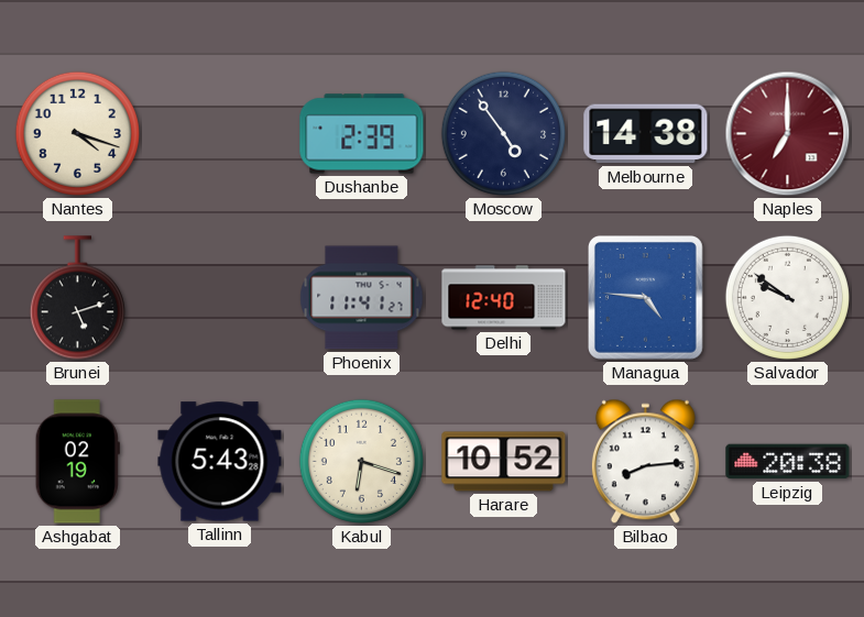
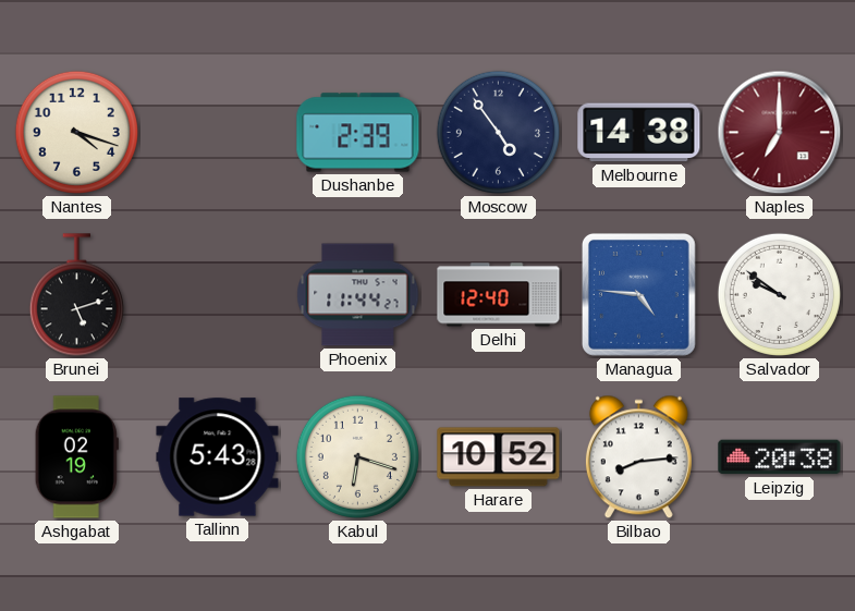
Phoenix: 11:41 -> 11:44 (358, 295)
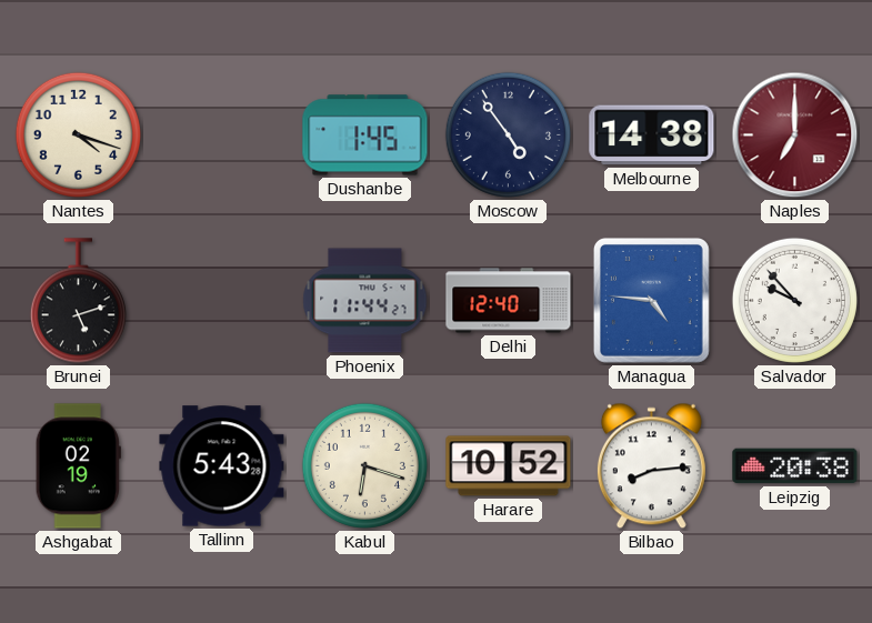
Dushanbe: 2:39 -> 1:45 (365, 135)
Salvador: 9:51 -> 9:53 (794, 300)
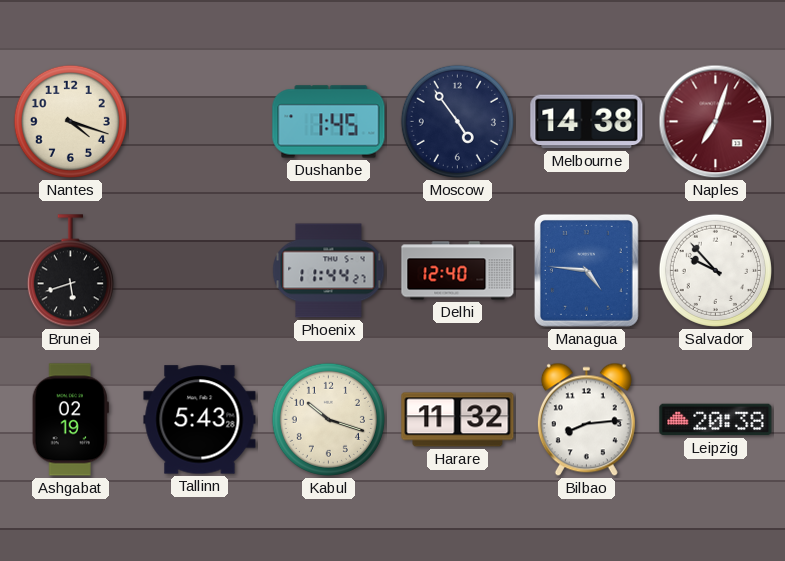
Naples: 7:00 -> 7:03 (716, 122)
Brunei: 5:12 -> 5:42 (70, 271)
Kabul: 6:18 -> 10:18 (328, 419)
Harare: 10:52 -> 11:32 (458, 420)
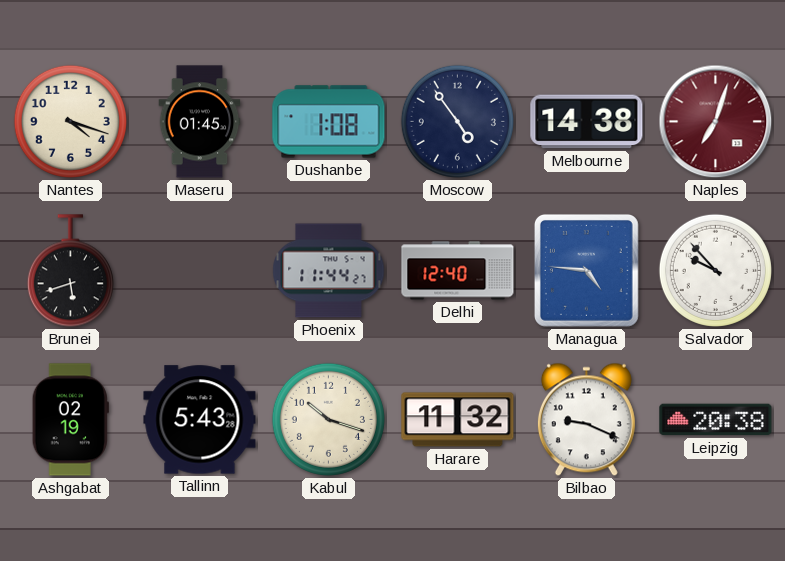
Maseru: none -> 01:45 (200, 122)
Dushanbe: 1:45 -> 1:08 (329, 122)
Bilbao: 8:14 -> 9:19 (586, 420)
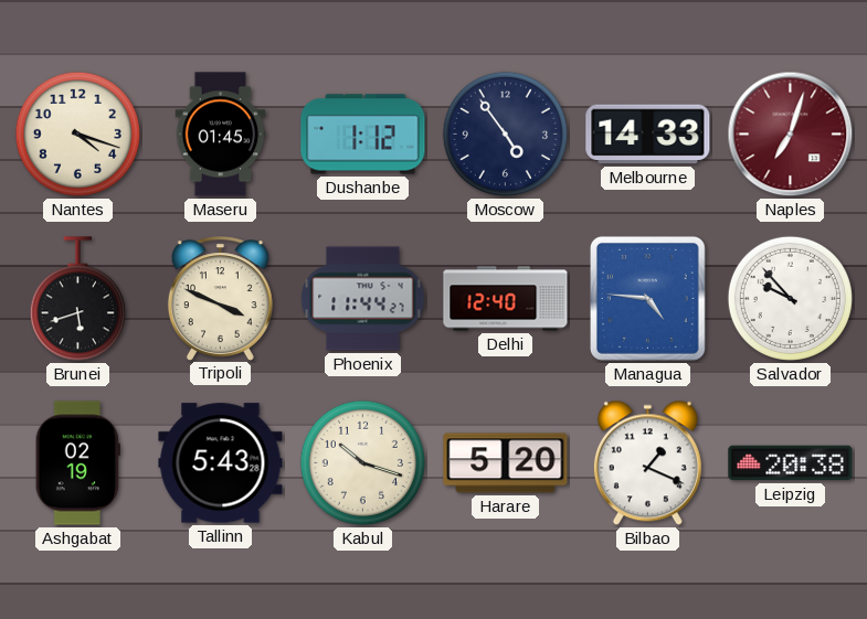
Dushanbe: 1:08 -> 1:12 (363, 135)
Melbourne: 14:38 -> 14:33 (648, 135)
Tripoli: none -> 3:49 (220, 298)
Harare: 11:32 -> 5:20 (506, 463)
Bilbao: 9:19 -> 1:19 (647, 463)
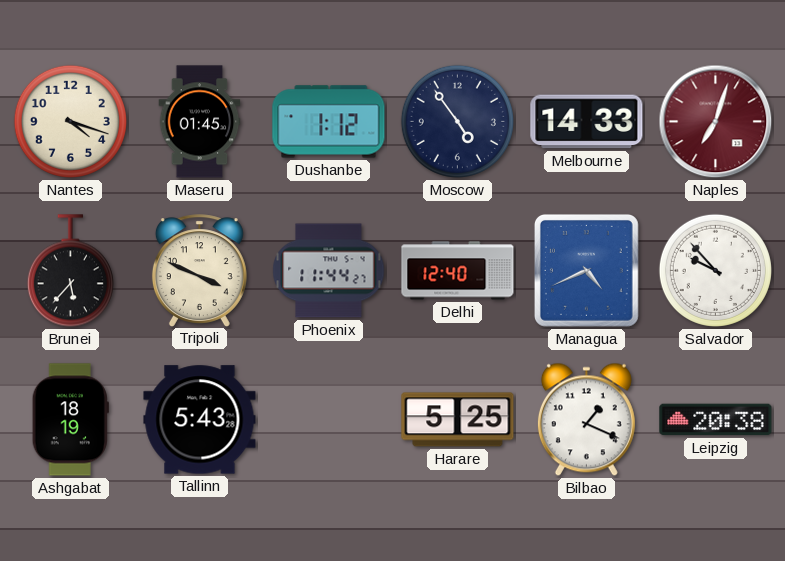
Brunei: 5:42 -> 5:37 (70, 271)
Managua: 4:46 -> 4:41 (586, 270)
Ashgabat: 02:19 -> 18:19 (70, 420)
Kabul: 10:18 -> none (362, 462)
Harare: 5:20 -> 5:25 (458, 420)
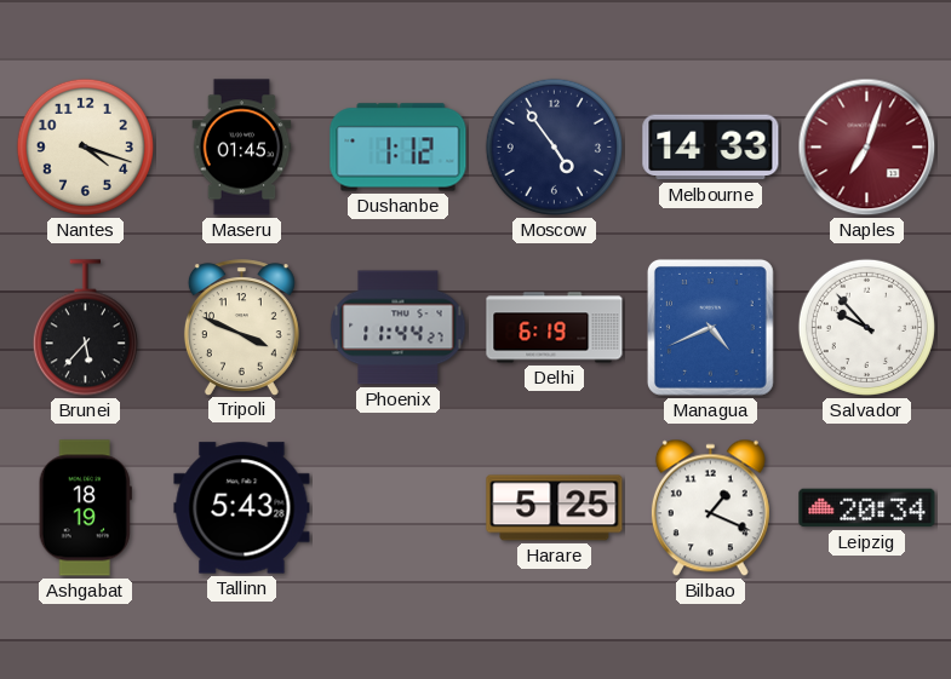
Delhi: 12:40 -> 6:19 (555, 328)
Leipzig: 20:38 -> 20:34 (867, 508)
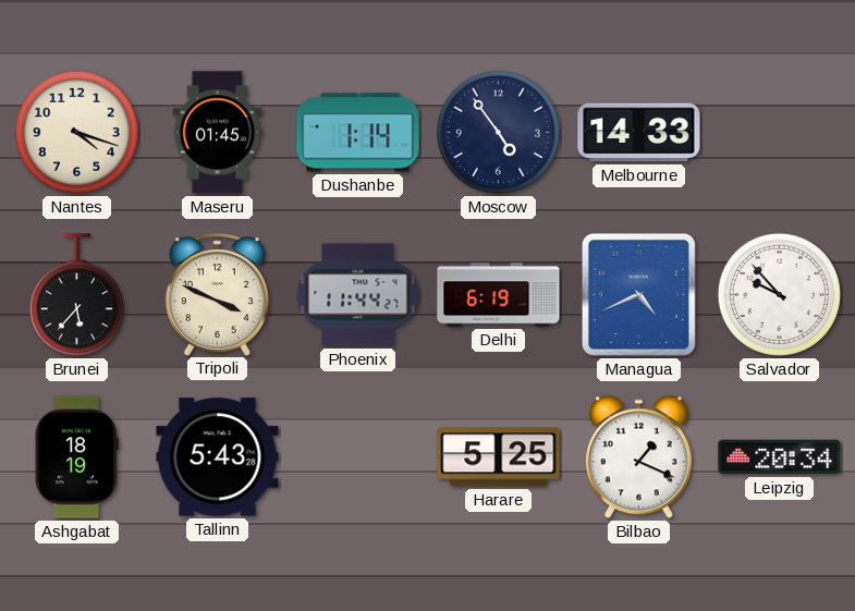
Dushanbe: 1:12 -> 1:14 (358, 133)
Naples: 7:03 -> none (867, 148)
